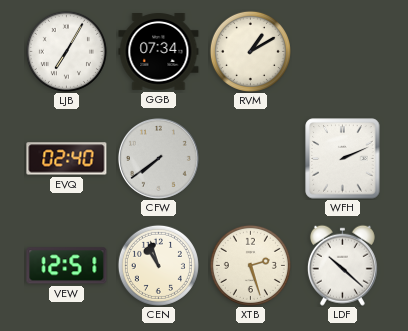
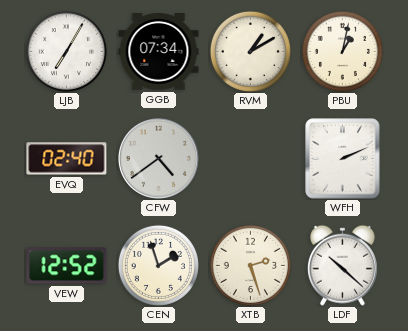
PBU: none -> 1:02 (342, 51)
CFW: 7:39 -> 4:39 (158, 158)
VEW: 12:51 -> 12:52 (67, 266)
CEN: 10:57 -> 1:57 (158, 265)
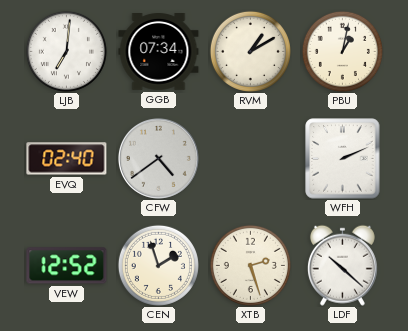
LJB: 7:05 -> 7:01 (66, 51)
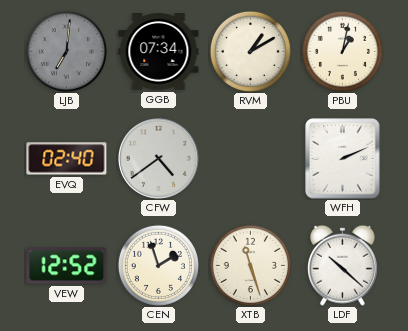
LJB dial: white -> grey (66, 51)
XTB: 2:27 -> 11:27 (250, 265)
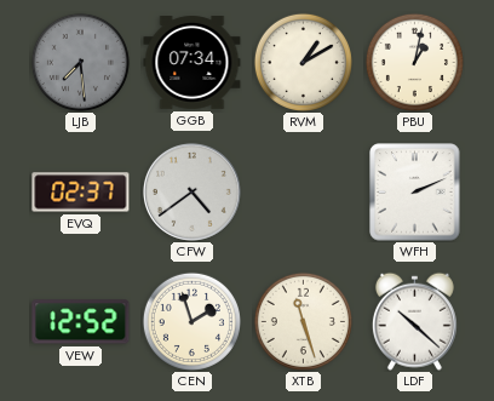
LJB: 7:01 -> 7:29 (80, 62)
EVQ: 02:40 -> 02:37 (81, 193)
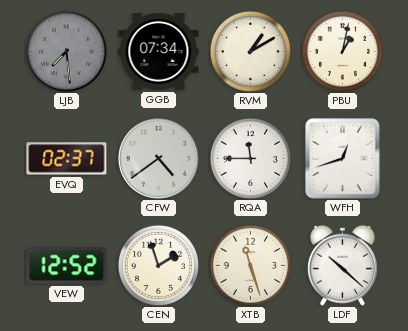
RQA: none -> 11:45 (250, 158)
WFH: 2:11 -> 12:42 (343, 159)
